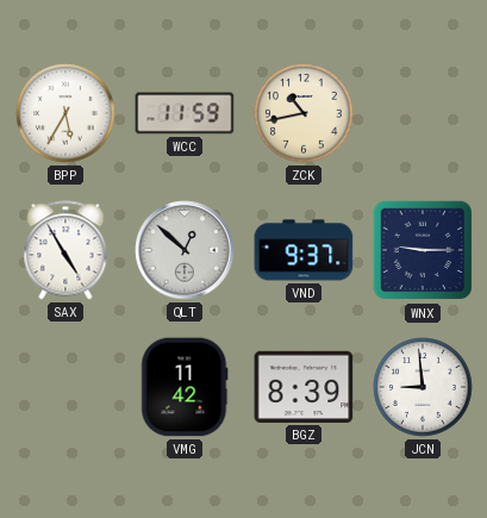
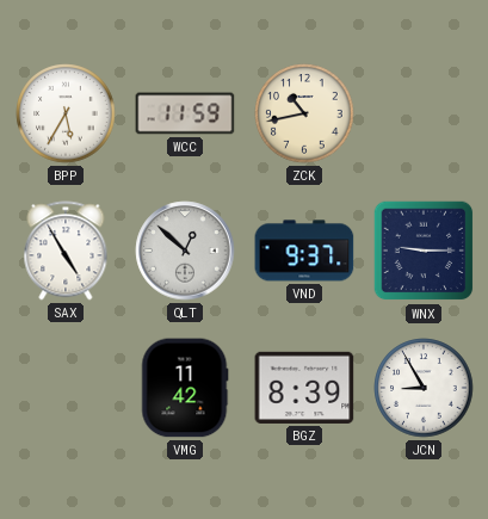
JCN: 8:59 -> 8:55 (424, 388)
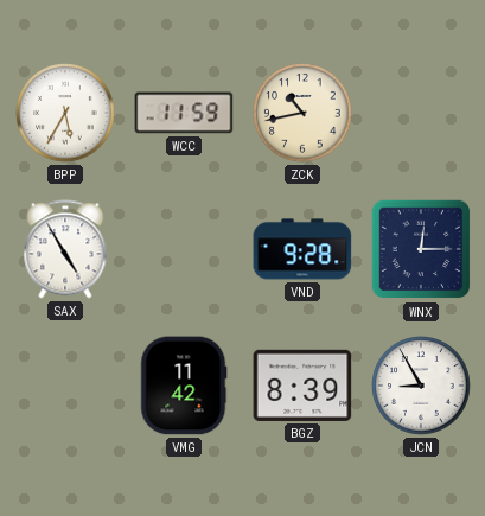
QLT: 12:52 -> none (185, 251)
VND: 9:37 -> 9:28 (302, 249)
WNX: 9:15 -> 12:15 (421, 249)
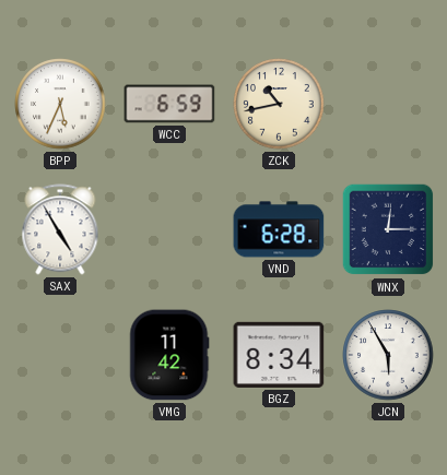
BPP: 5:35 -> 5:34 (60, 104)
WCC: 11:59 -> 6:59 (169, 104)
VND: 9:28 -> 6:28 (279, 229)
BGZ: 8:39 -> 8:34 (279, 355)
JCN: 8:55 -> 5:55 (388, 355)
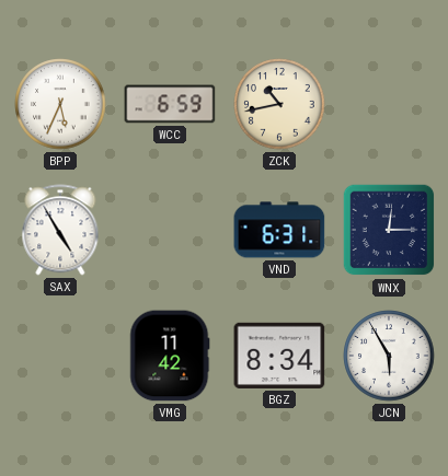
VND: 6:28 -> 6:31 (279, 230)
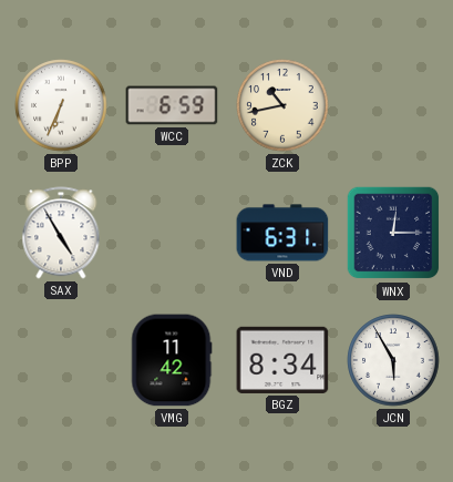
BPP: 5:34 -> 6:34 (61, 105)
